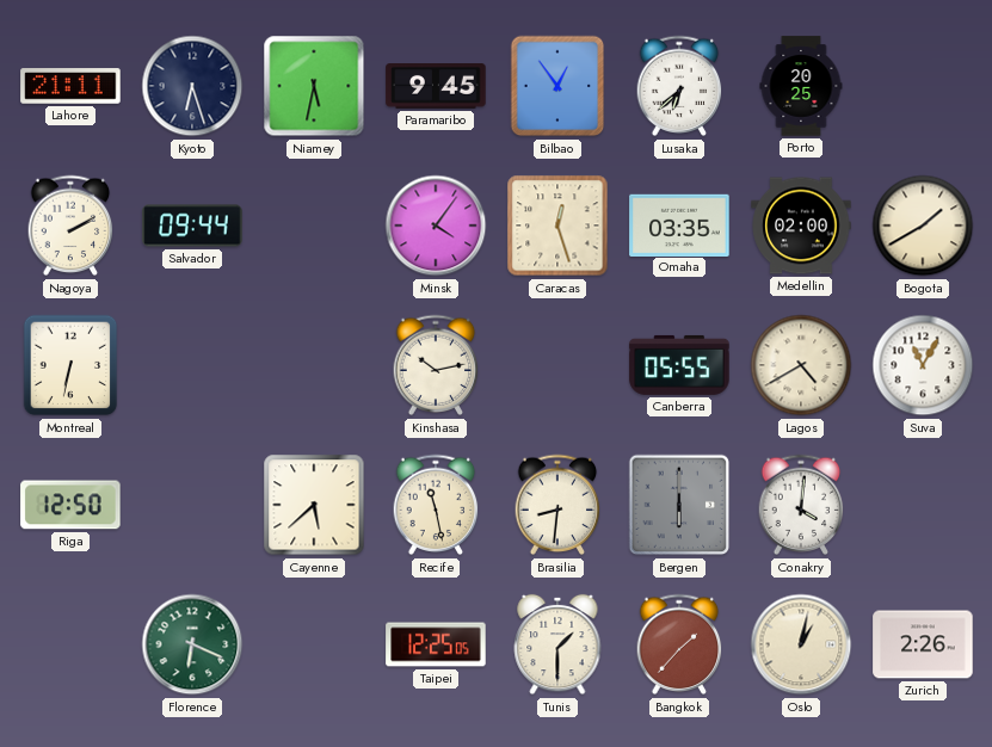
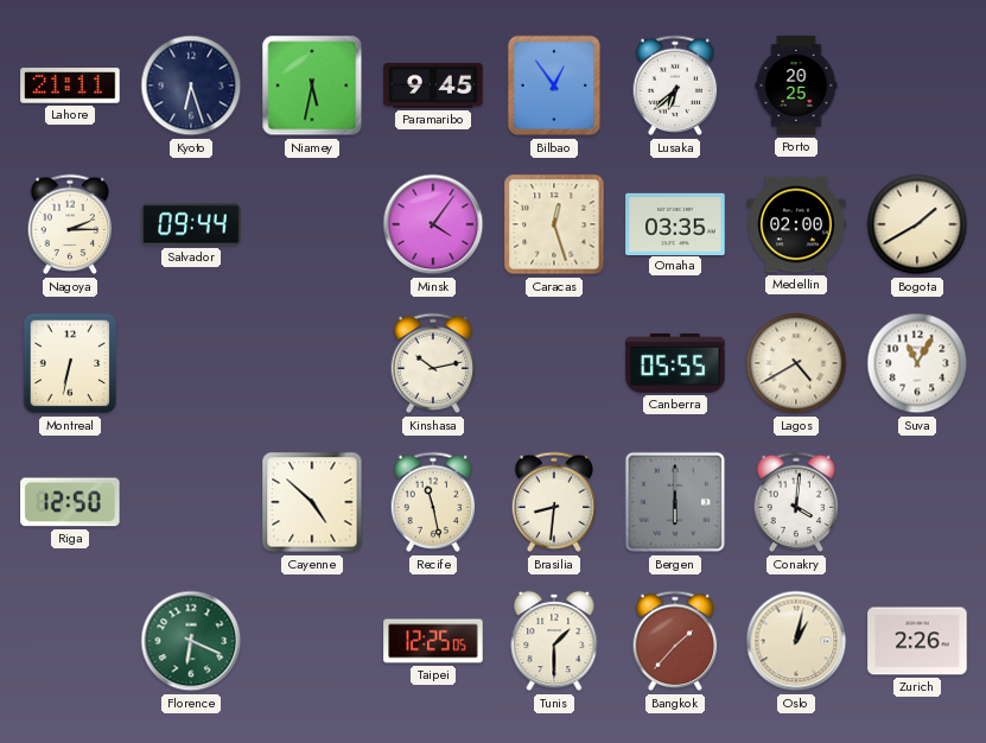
Nagoya: 2:10 -> 2:15 (70, 224)
Cayenne: 5:38 -> 4:52 (312, 502)
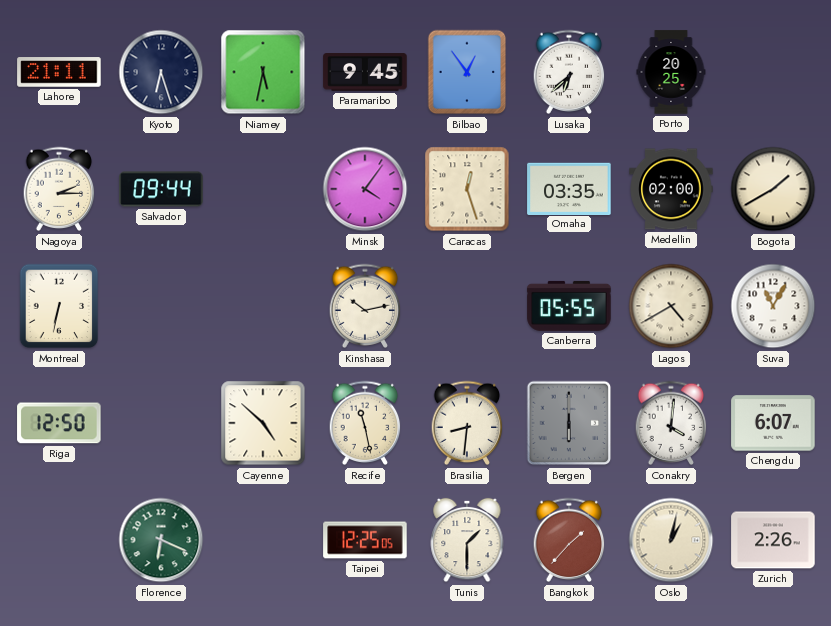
Chengdu: none -> 6:07 (773, 423)
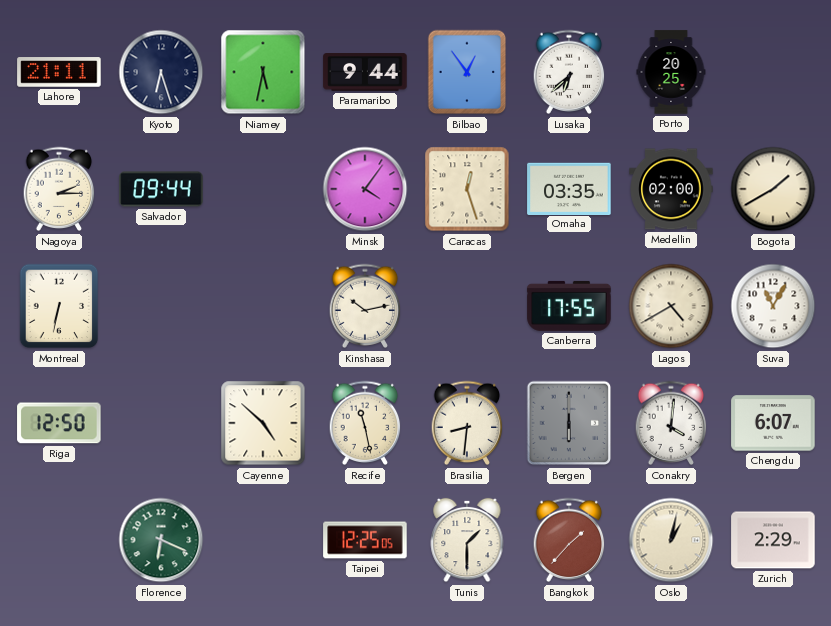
Paramaribo: 9:45 -> 9:44 (365, 72)
Canberra: 05:55 -> 17:55 (569, 306)
Zurich: 2:26 -> 2:29 (773, 540)
